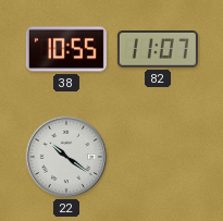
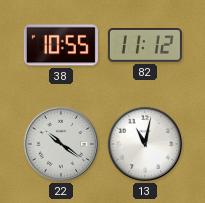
82: 11:07 -> 11:12 (145, 46)
13: none -> 11:02 (145, 144)
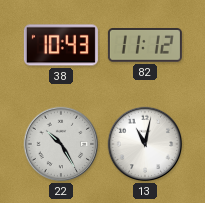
38: 10:55 -> 10:43 (61, 45)
22: 10:21 -> 10:25 (61, 144)
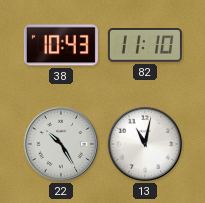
82: 11:12 -> 11:10 (145, 46)
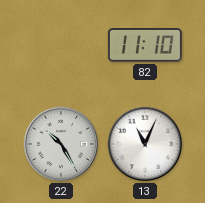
38: 10:43 -> none (61, 45)
13: 11:02 -> 11:04 (145, 144)
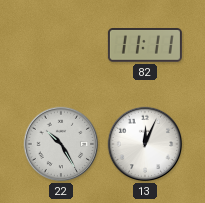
82: 11:10 -> 11:11 (145, 46)
13: 11:04 -> 12:04 (145, 144)
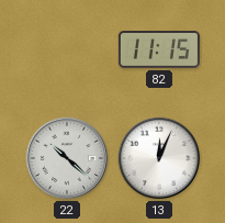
82: 11:11 -> 11:15 (159, 51)
22: 10:25 -> 10:22 (67, 158)
